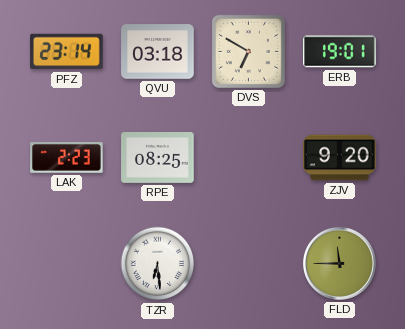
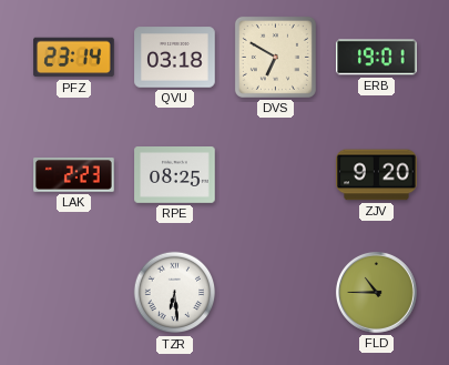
FLD: 11:45 -> 10:45 (376, 292)
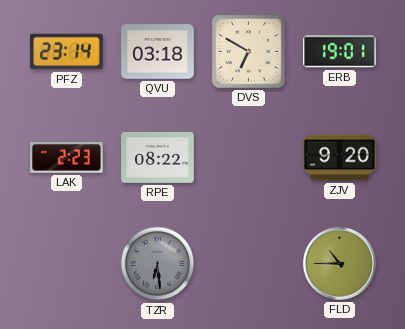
RPE: 08:25 -> 08:22 (158, 158)
TZR dial: white -> grey (158, 264)
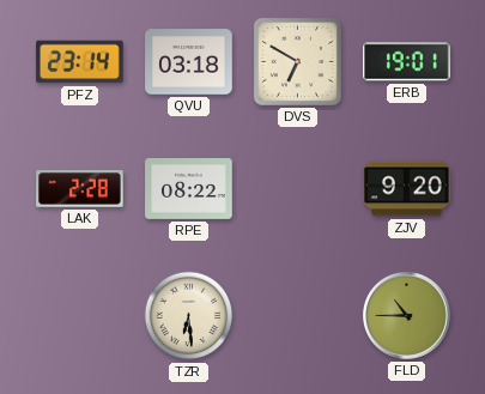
LAK: 2:23 -> 2:28 (80, 189)
TZR dial: grey -> cream (189, 316)
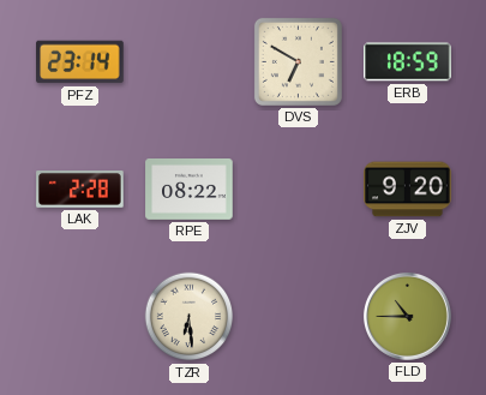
QVU: 03:18 -> none (189, 62)
ERB: 19:01 -> 18:59 (408, 62)
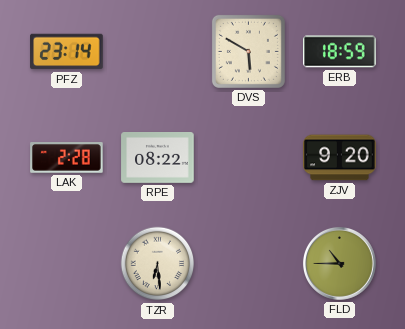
DVS: 6:50 -> 5:50 (248, 51)
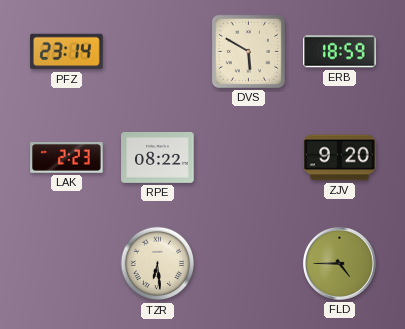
LAK: 2:28 -> 2:23 (67, 158)
FLD: 10:45 -> 4:45 (339, 263)
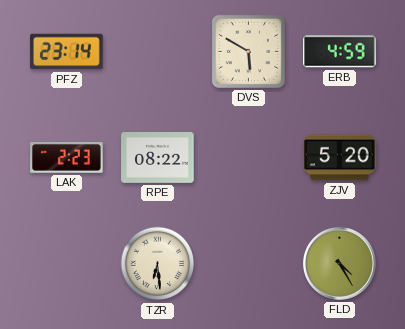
ERB: 18:59 -> 4:59 (340, 52)
ZJV: 9:20 -> 5:20 (340, 158)
FLD: 4:45 -> 4:25 (339, 263)
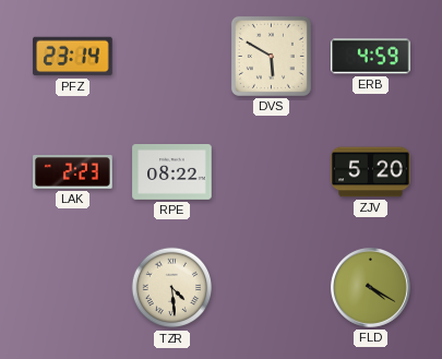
TZR: 6:29 -> 4:29 (172, 288)
FLD: 4:25 -> 4:20 (370, 287)
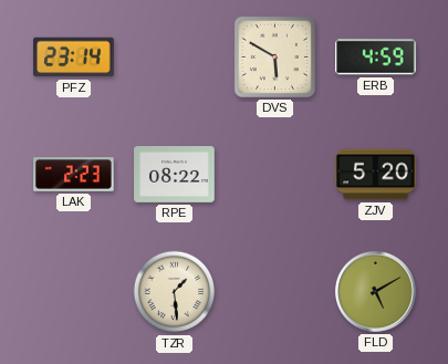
TZR: 4:29 -> 1:29 (175, 292)
FLD: 4:20 -> 5:10 (375, 291)
